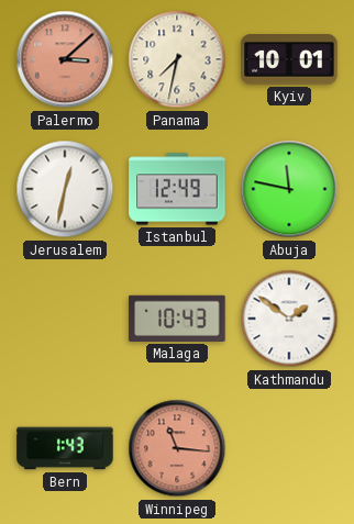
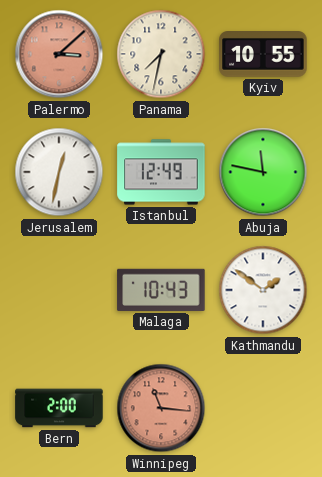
Kyiv: 10:01 -> 10:55 (263, 55)
Bern: 1:43 -> 2:00 (59, 408)
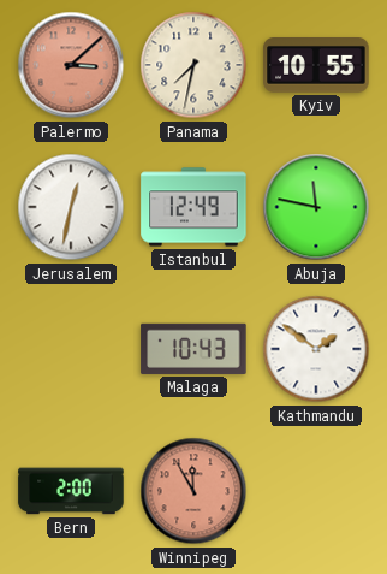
Winnipeg: 11:16 -> 11:55 (194, 491)
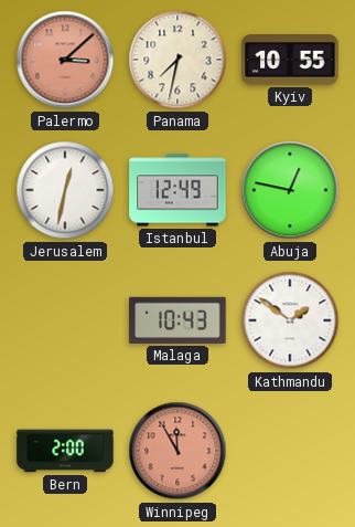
Abuja: 11:47 -> 12:47 (290, 190)
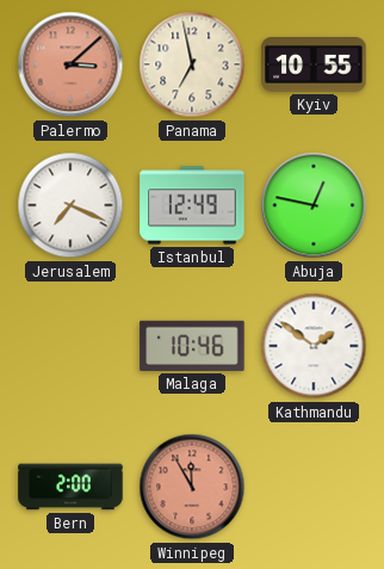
Panama: 7:32 -> 6:58 (192, 64)
Jerusalem: 12:32 -> 7:19 (70, 205)
Malaga: 10:43 -> 10:46 (192, 346)
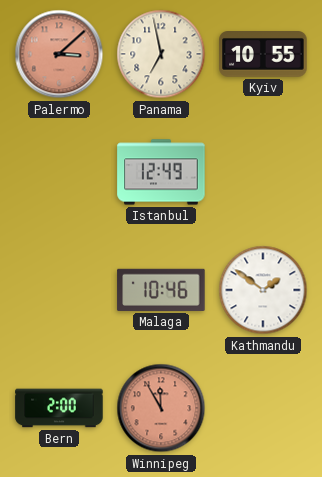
Jerusalem: 7:19 -> none (70, 205)
Abuja: 12:47 -> none (314, 205)
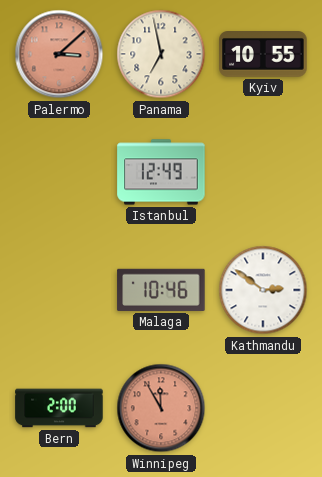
Kathmandu: 1:51 -> 2:51 (263, 290)
